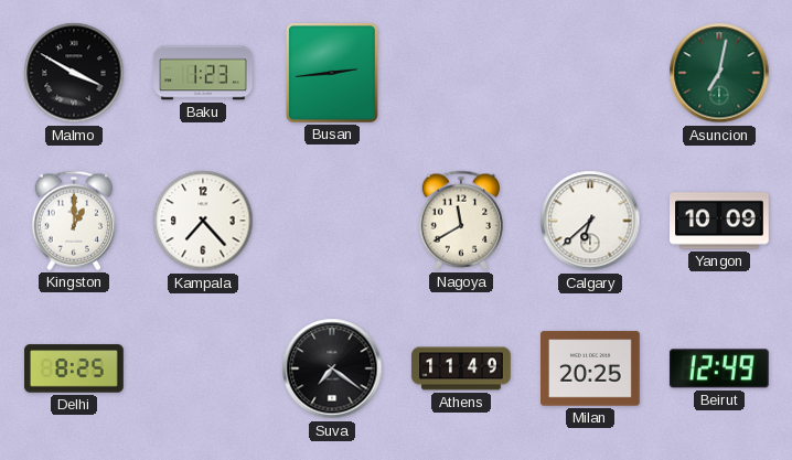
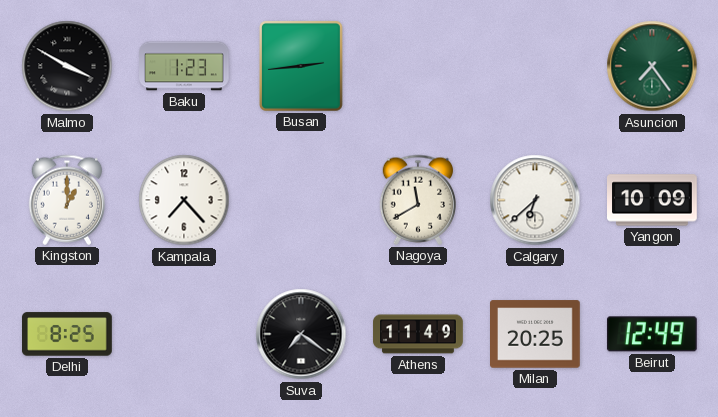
Asuncion: 7:02 -> 7:24 (652, 66)
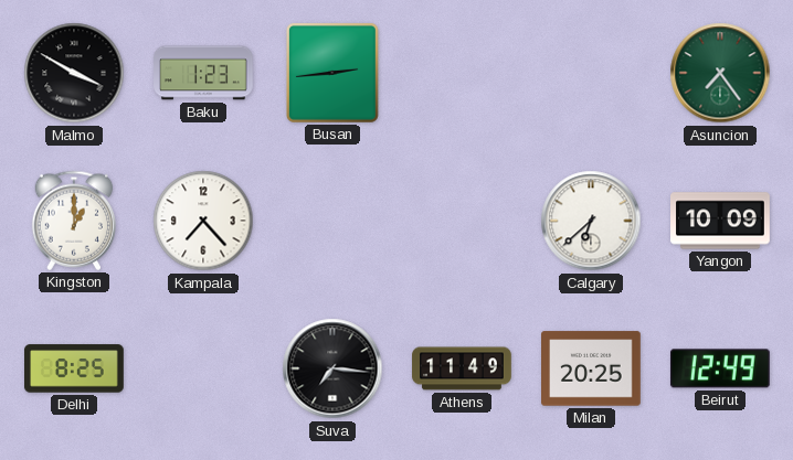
Nagoya: 11:40 -> none (417, 200)
Suva: 7:21 -> 7:16 (332, 368)
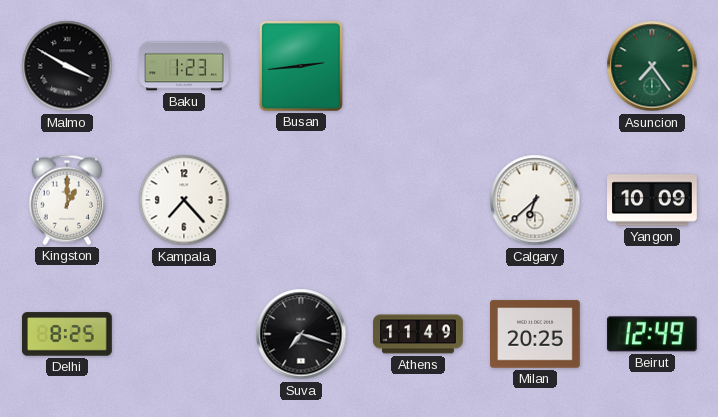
Suva: 7:16 -> 7:18 (301, 334)
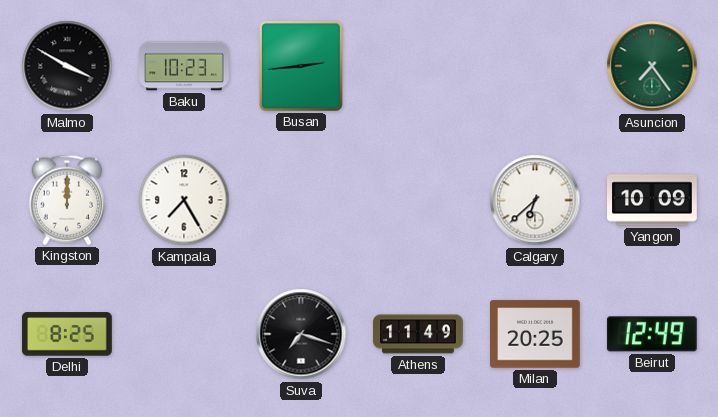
Baku: 1:23 -> 10:23 (184, 66)
Kingston: 1:00 -> 12:00 (66, 200)
Kampala: 7:23 -> 7:25 (184, 200)
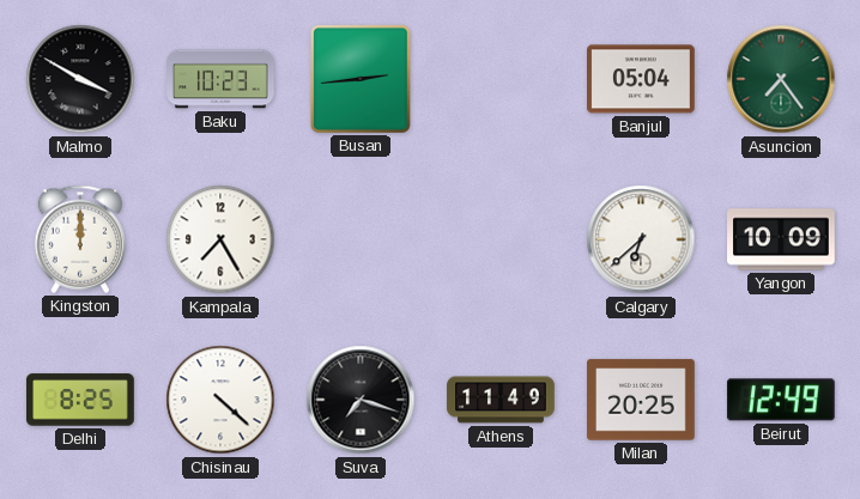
Banjul: none -> 05:04 (642, 79)
Chisinau: none -> 4:22 (220, 400)
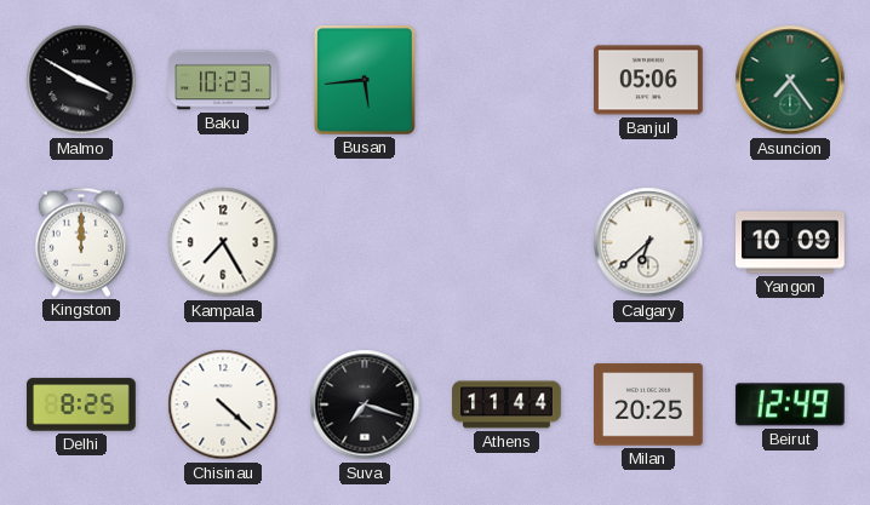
Busan: 2:44 -> 5:44 (365, 80)
Banjul: 05:04 -> 05:06 (649, 80)
Athens: 11:49 -> 11:44 (506, 404)
